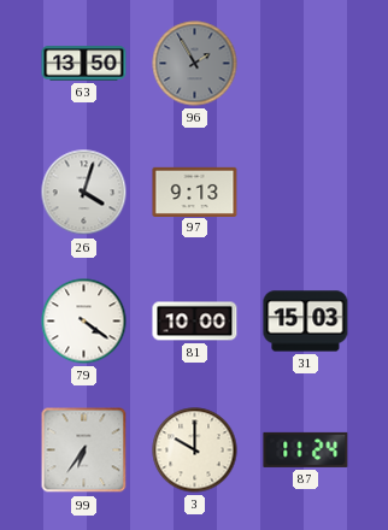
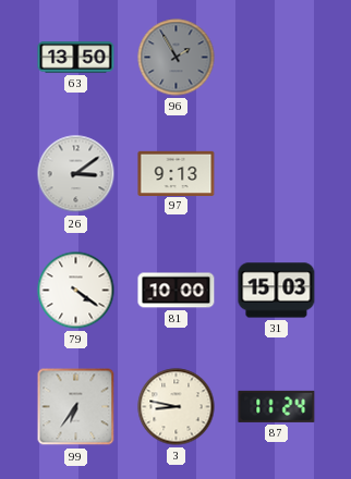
26: 4:03 -> 3:09 (76, 174)
3: 10:00 -> 8:47 (177, 407)
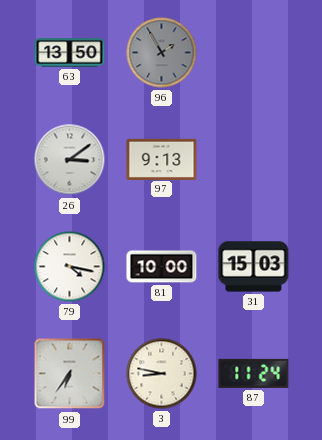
79: 4:21 -> 4:17 (70, 267)
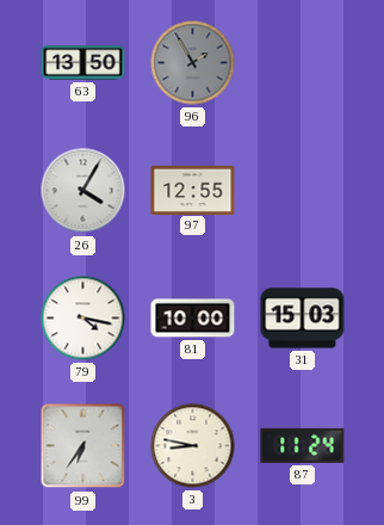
26: 3:09 -> 4:05 (83, 191)
97: 9:13 -> 12:55 (193, 190)
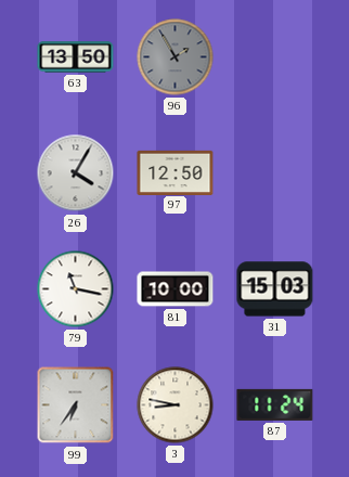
97: 12:55 -> 12:50 (176, 172)
79: 4:17 -> 11:17 (76, 289)
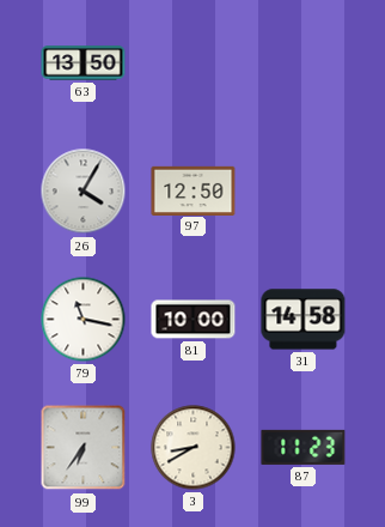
96: 1:55 -> none (176, 57)
31: 15:03 -> 14:58 (304, 320)
3: 8:47 -> 8:40 (194, 448)
87: 11:24 -> 11:23 (304, 447)
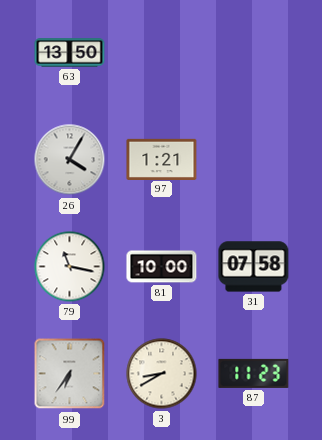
97: 12:50 -> 1:21 (162, 159)
31: 14:58 -> 07:58 (254, 267)
